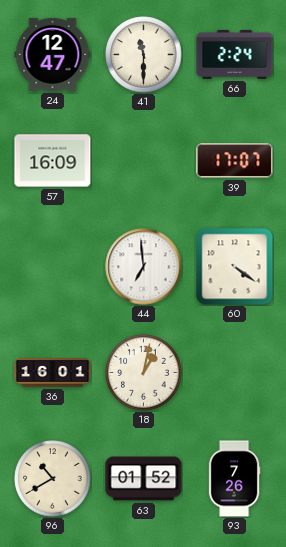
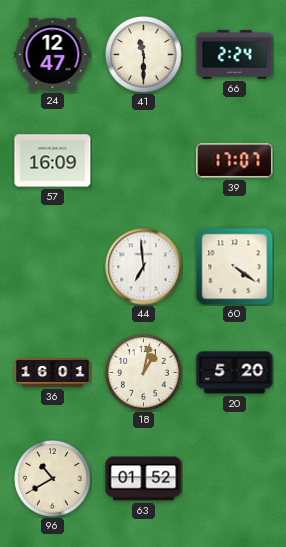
20: none -> 5:20 (235, 373)
93: 7:26 -> none (234, 479)
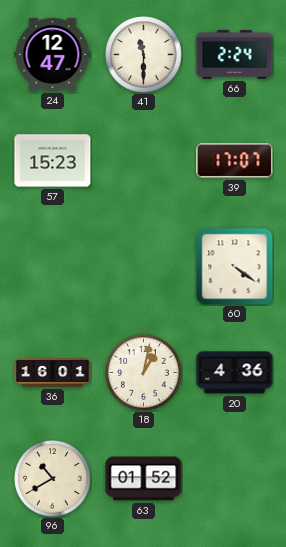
57: 16:09 -> 15:23 (53, 161)
44: 6:59 -> none (144, 267)
20: 5:20 -> 4:36 (235, 373)
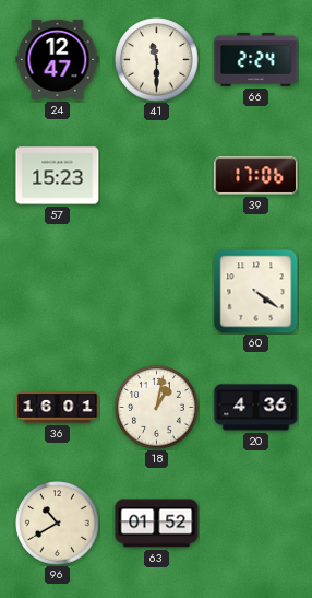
39: 17:07 -> 17:06 (256, 176)
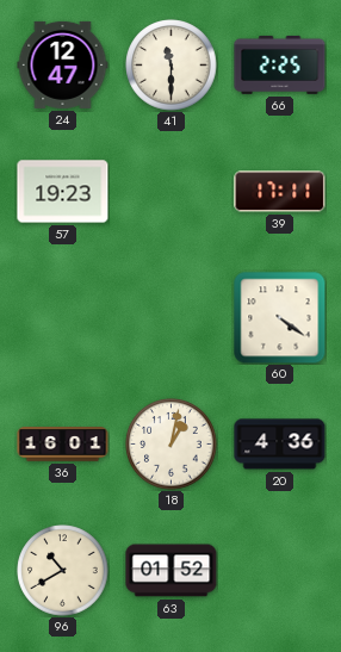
66: 2:24 -> 2:25 (280, 64)
57: 15:23 -> 19:23 (63, 192)
39: 17:06 -> 17:11 (280, 192)
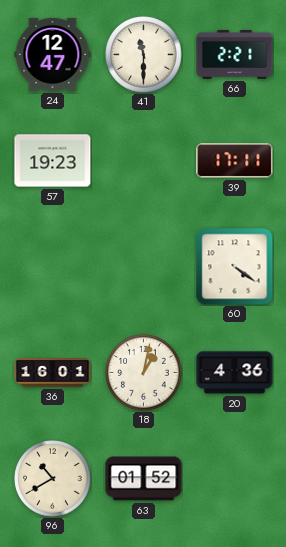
66: 2:25 -> 2:21 (235, 54)
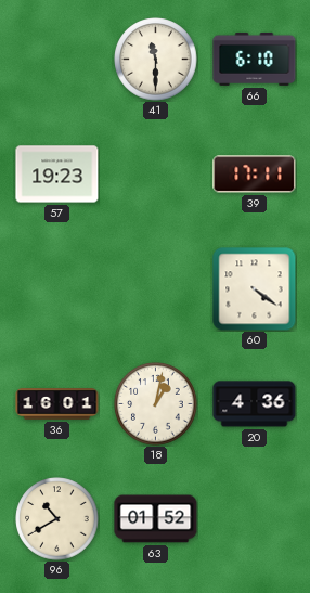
24: 12:47 -> none (53, 54)
66: 2:21 -> 6:10 (255, 59)
